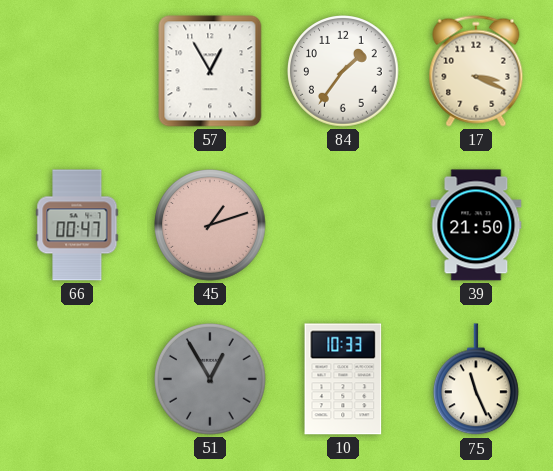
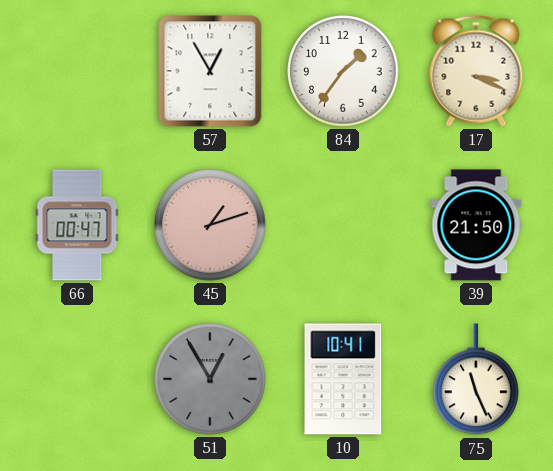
10: 10:33 -> 10:41 (343, 379)
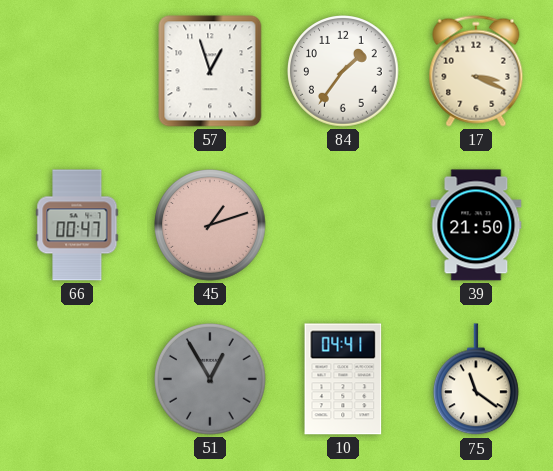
57: 12:55 -> 12:57 (210, 71)
10: 10:41 -> 04:41 (343, 379)
75: 11:26 -> 11:21 (476, 380)
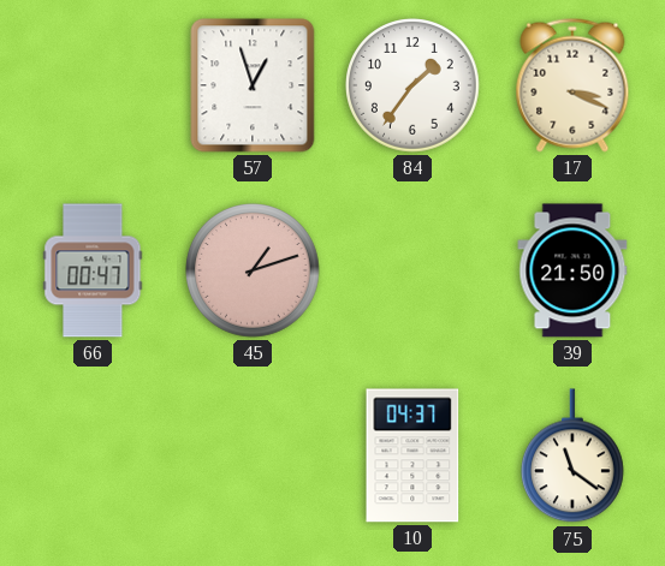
51: 12:55 -> none (211, 380)
10: 04:41 -> 04:37 (412, 455)
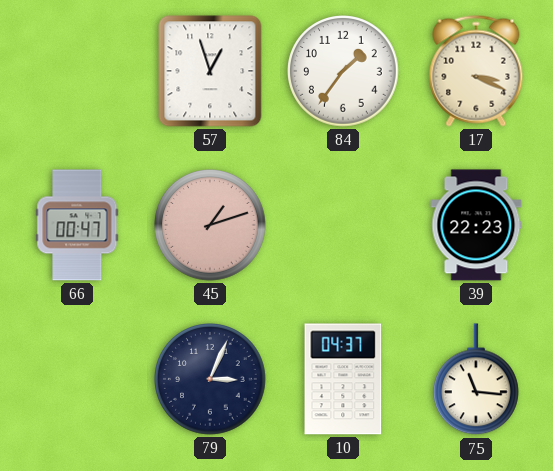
39: 21:50 -> 22:23 (476, 225)
79: none -> 3:04 (211, 380)
75: 11:21 -> 11:16 (476, 380)
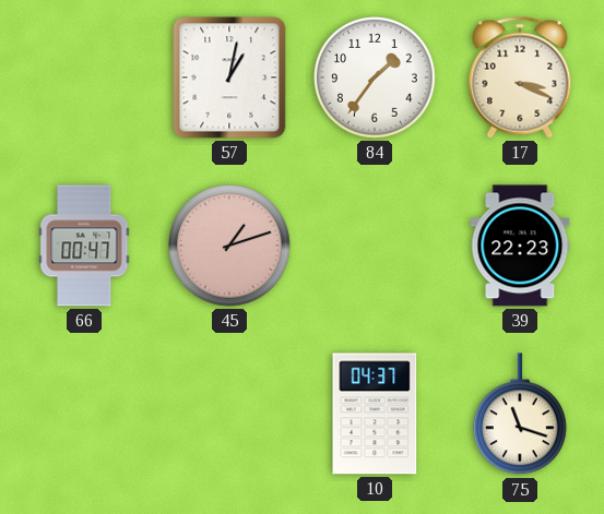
57: 12:57 -> 1:02 (229, 77)
79: 3:04 -> none (211, 380)
75: 11:16 -> 11:18 (520, 415)
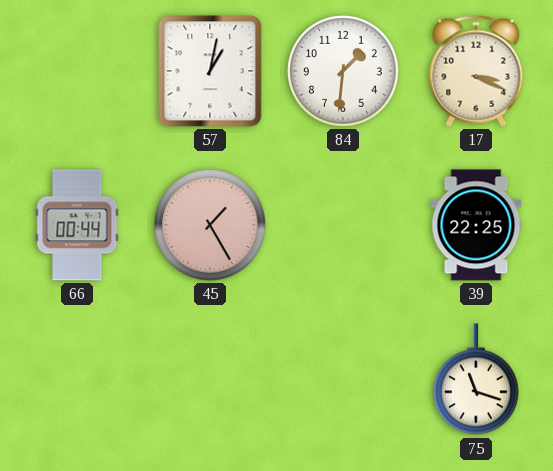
84: 1:36 -> 1:31 (344, 72)
66: 00:47 -> 00:44 (77, 225)
45: 1:12 -> 1:25 (211, 226)
39: 22:23 -> 22:25 (476, 225)
10: 04:37 -> none (375, 414)
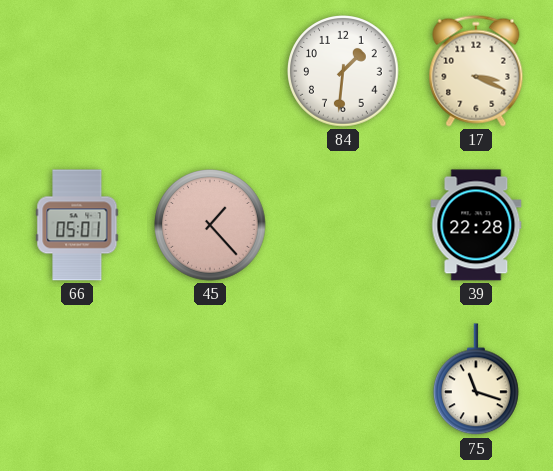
57: 1:02 -> none (210, 71)
66: 00:44 -> 05:01 (77, 225)
45: 1:25 -> 1:23 (211, 226)
39: 22:25 -> 22:28 (476, 225)
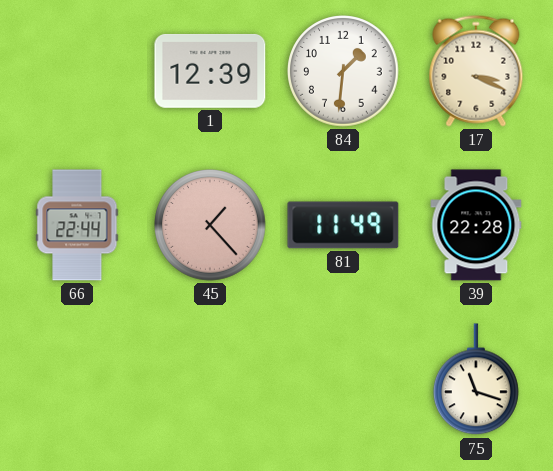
1: none -> 12:39 (210, 71)
66: 05:01 -> 22:44 (77, 225)
81: none -> 11:49 (343, 225)
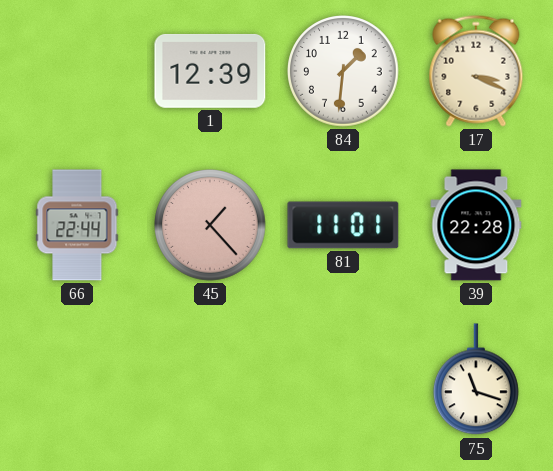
81: 11:49 -> 11:01 (343, 225)
